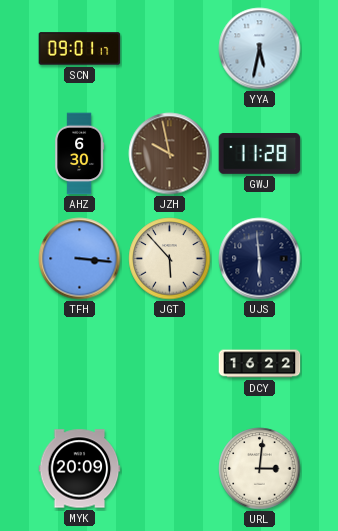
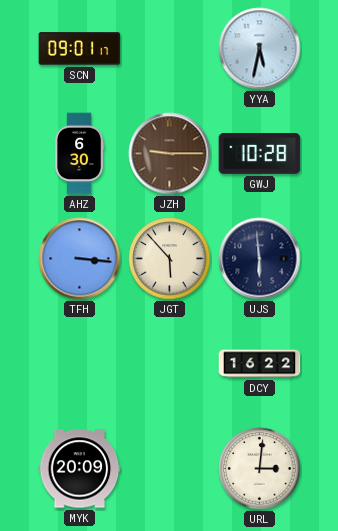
JZH: 9:58 -> 9:15 (170, 154)
GWJ: 11:28 -> 10:28 (260, 154)
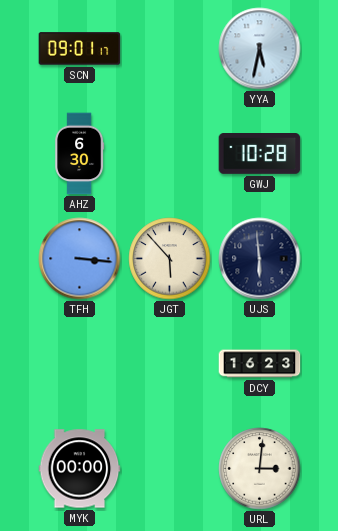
JZH: 9:15 -> none (170, 154)
DCY: 16:22 -> 16:23 (260, 364)
MYK: 20:09 -> 00:00 (80, 469)
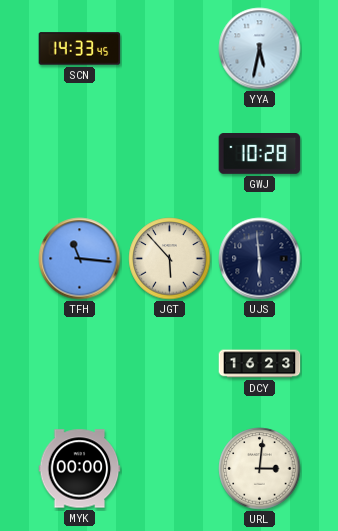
SCN: 09:01 -> 14:33 (80, 49)
AHZ: 6:30 -> none (80, 154)
TFH: 3:16 -> 11:16 (80, 259)
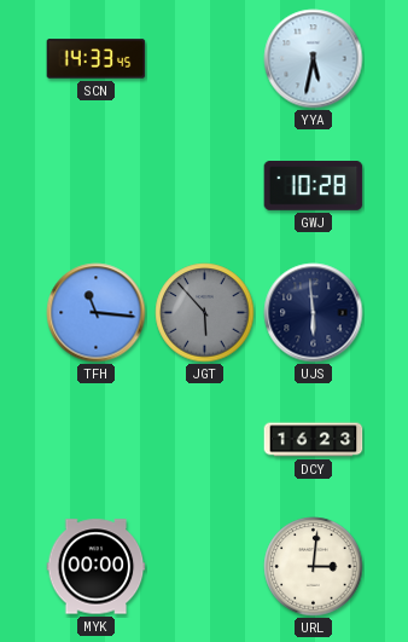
JGT dial: cream -> grey (205, 313)
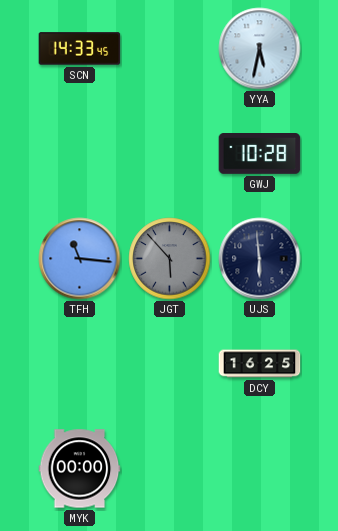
DCY: 16:23 -> 16:25 (260, 364)
URL: 3:01 -> none (314, 567)
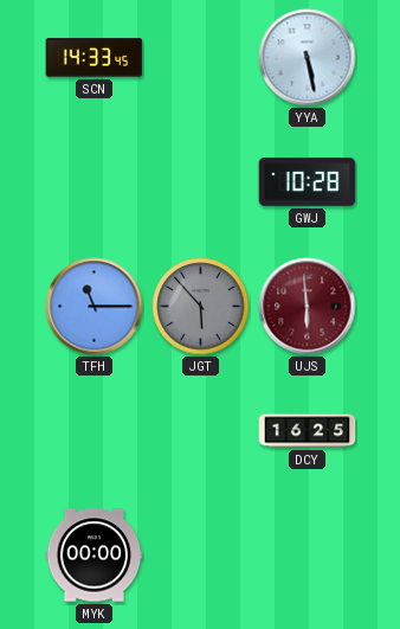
YYA: 5:32 -> 5:28 (308, 58)
TFH: 11:16 -> 11:15 (95, 307)
UJS dial: navy -> burgundy (308, 307)
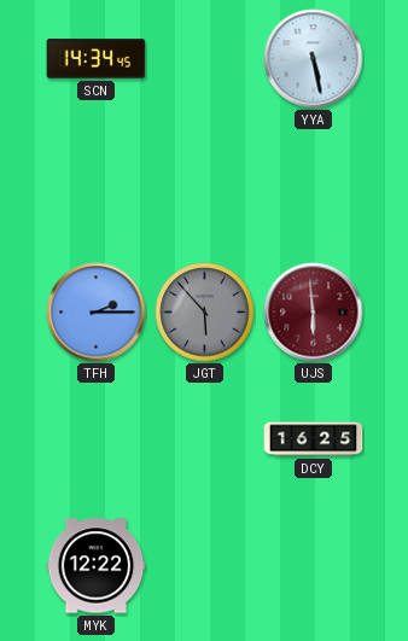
SCN: 14:33 -> 14:34 (97, 59)
GWJ: 10:28 -> none (308, 182)
TFH: 11:15 -> 2:15 (97, 313)
MYK: 00:00 -> 12:22 (97, 566)
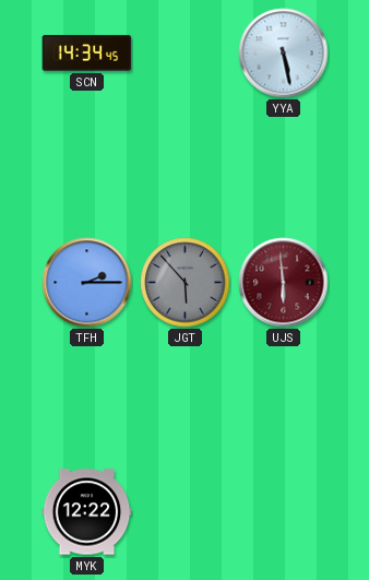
DCY: 16:25 -> none (314, 439)
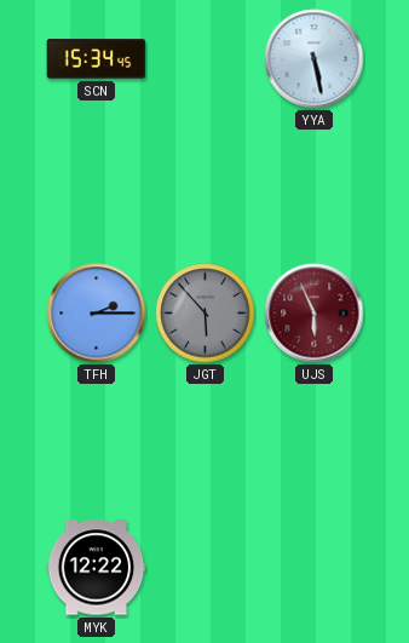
SCN: 14:34 -> 15:34 (97, 59)
UJS: 5:59 -> 5:56 (315, 314)
